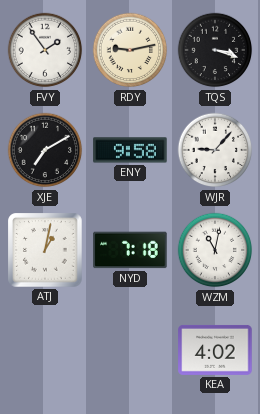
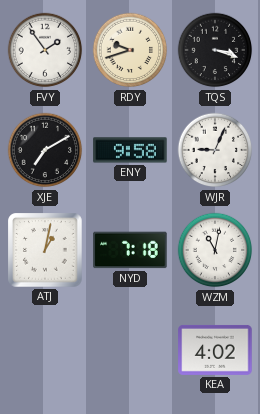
RDY: 9:13 -> 9:42 (130, 50)
WJR: 9:07 -> 9:04 (215, 150)
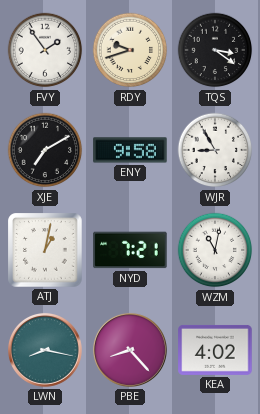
TQS: 3:18 -> 3:21 (215, 50)
WJR: 9:04 -> 8:55 (215, 150)
NYD: 7:18 -> 7:21 (130, 250)
LWN: none -> 8:17 (45, 350)
PBE: none -> 8:23 (130, 350)
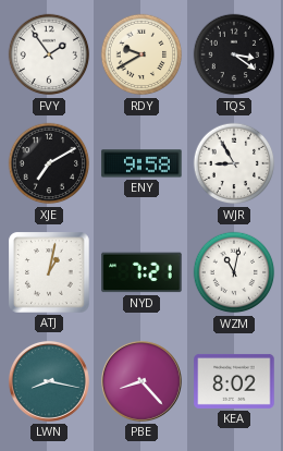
RDY: 9:42 -> 9:40 (141, 54)
KEA: 4:02 -> 8:02 (234, 381)
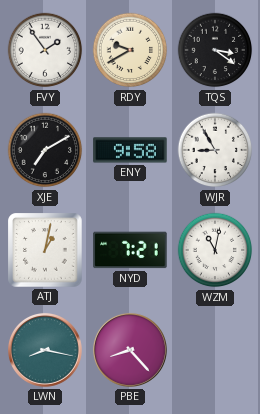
KEA: 8:02 -> none (234, 381)
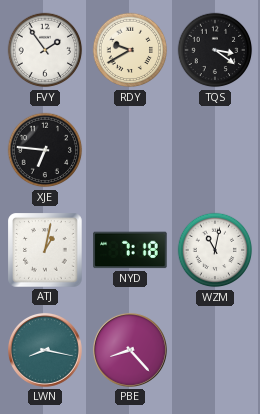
XJE: 7:10 -> 6:46 (45, 150)
ENY: 9:58 -> none (130, 150)
WJR: 8:55 -> none (215, 150)
NYD: 7:21 -> 7:18 (130, 250)
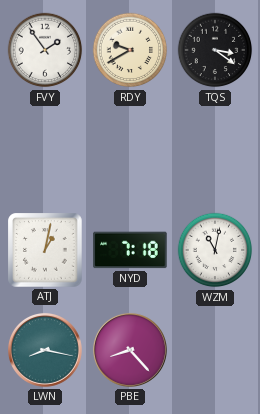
XJE: 6:46 -> none (45, 150)
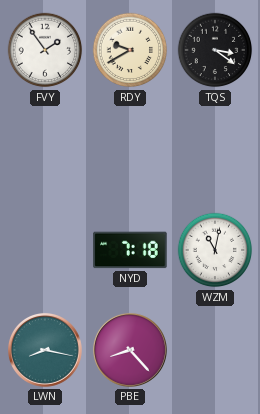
ATJ: 1:02 -> none (45, 250)
